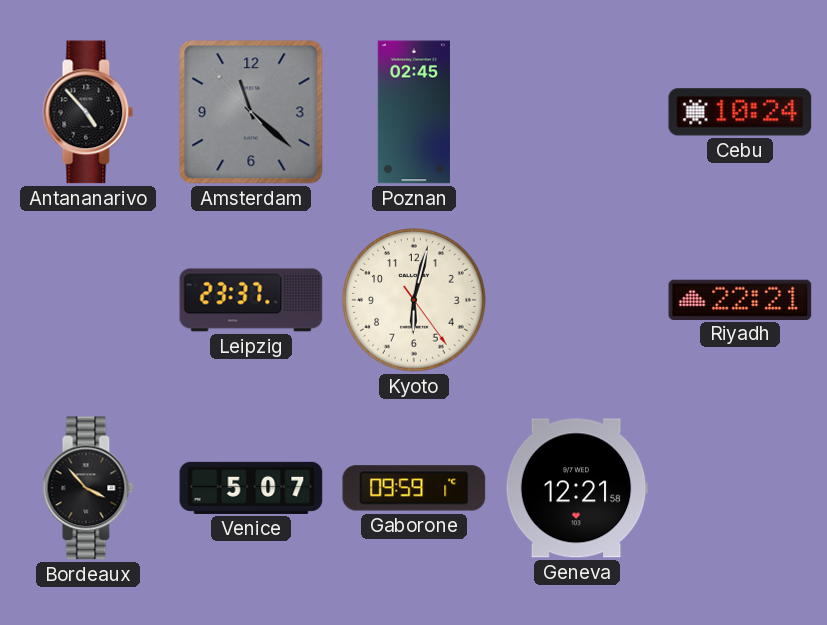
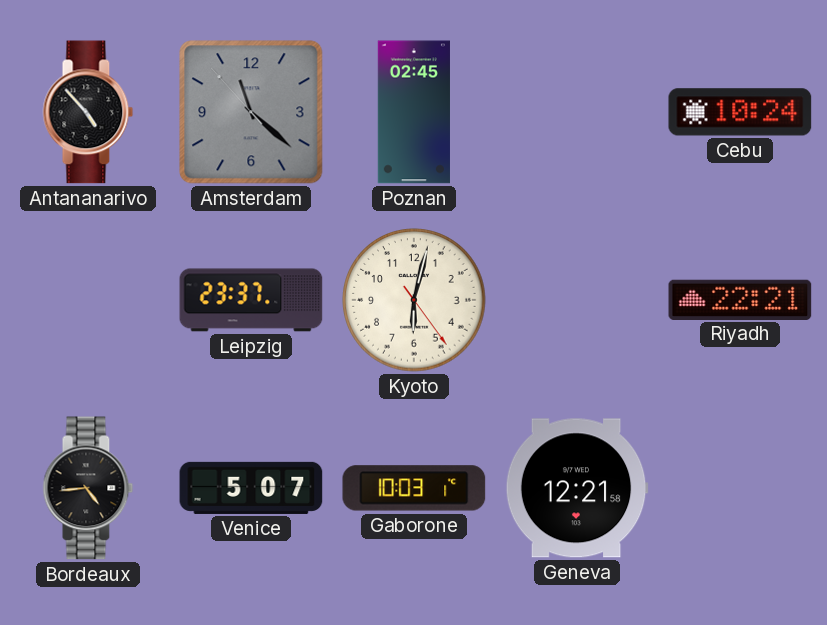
Bordeaux: 3:53 -> 4:44 (88, 488)
Gaborone: 09:59 -> 10:03 (414, 488)
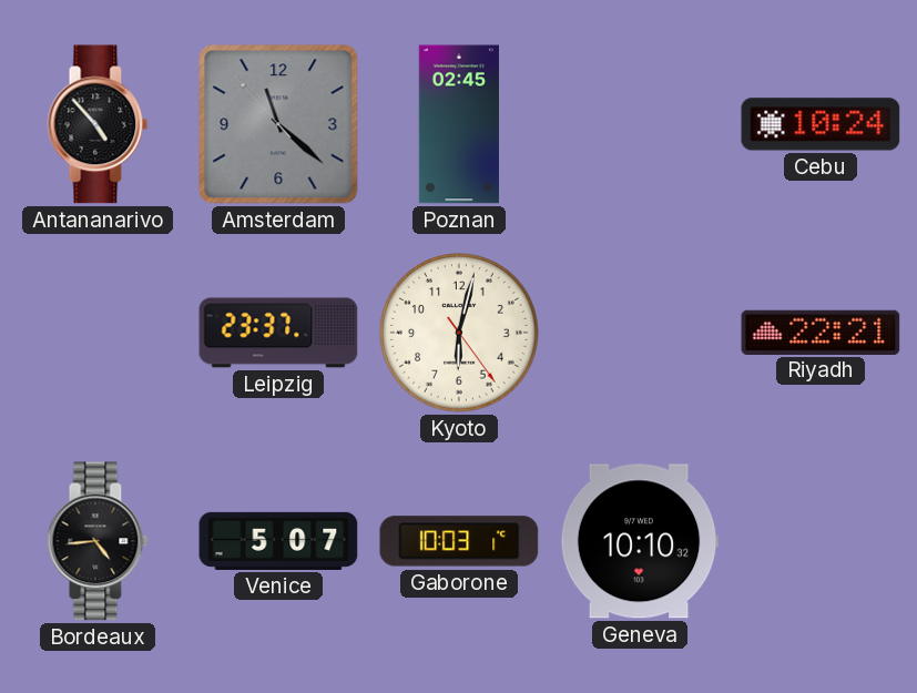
Geneva: 12:21 -> 10:10 (640, 541)
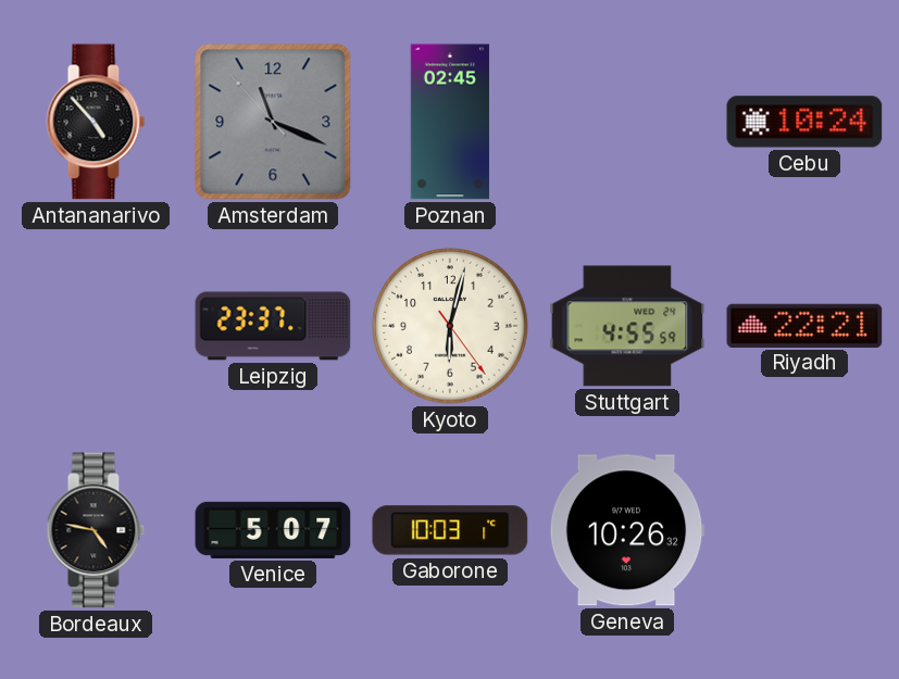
Amsterdam: 11:21 -> 11:18 (273, 122)
Stuttgart: none -> 4:55 (627, 326)
Bordeaux: 4:44 -> 4:47 (96, 530)
Geneva: 10:10 -> 10:26 (627, 530)
